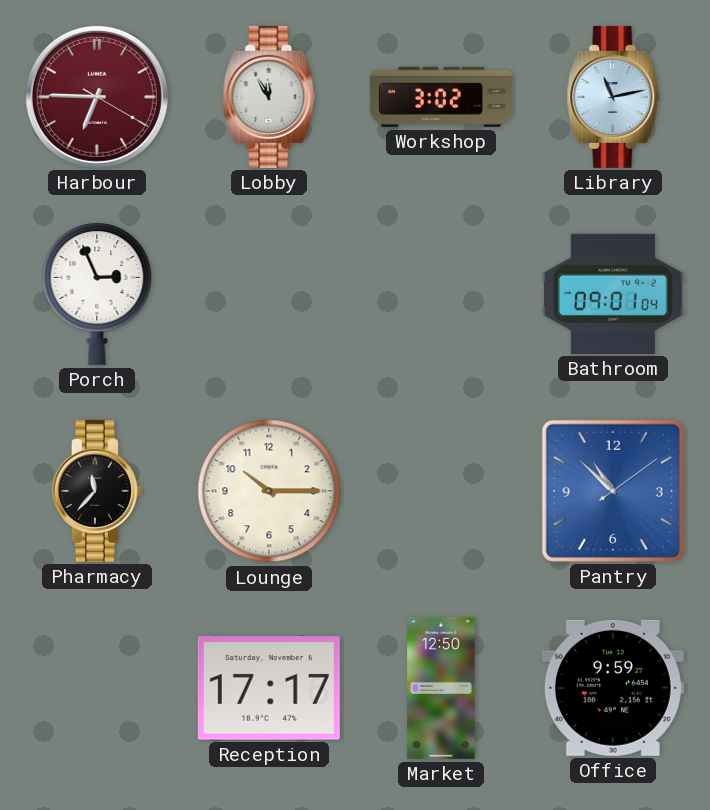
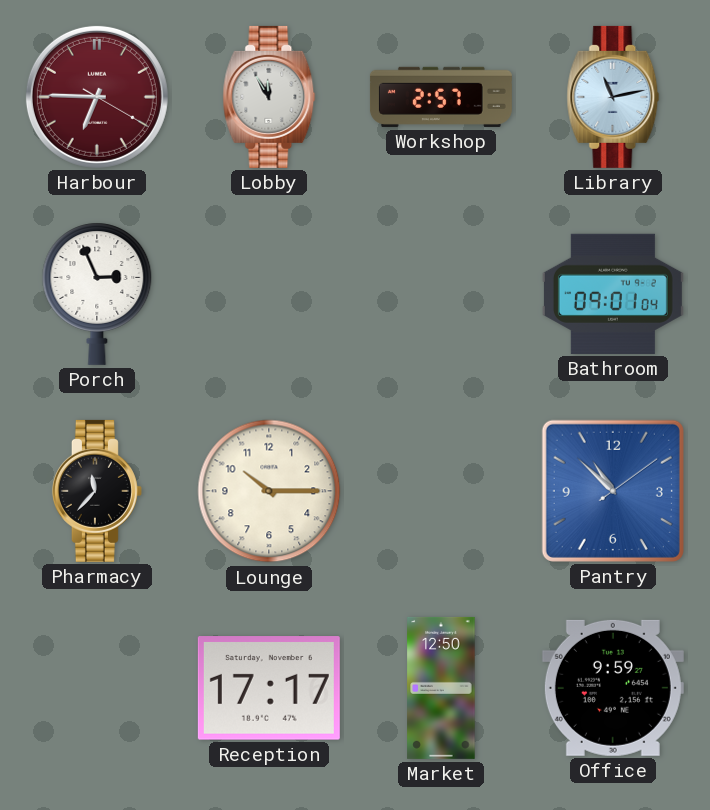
Workshop: 3:02 -> 2:57 (441, 97)
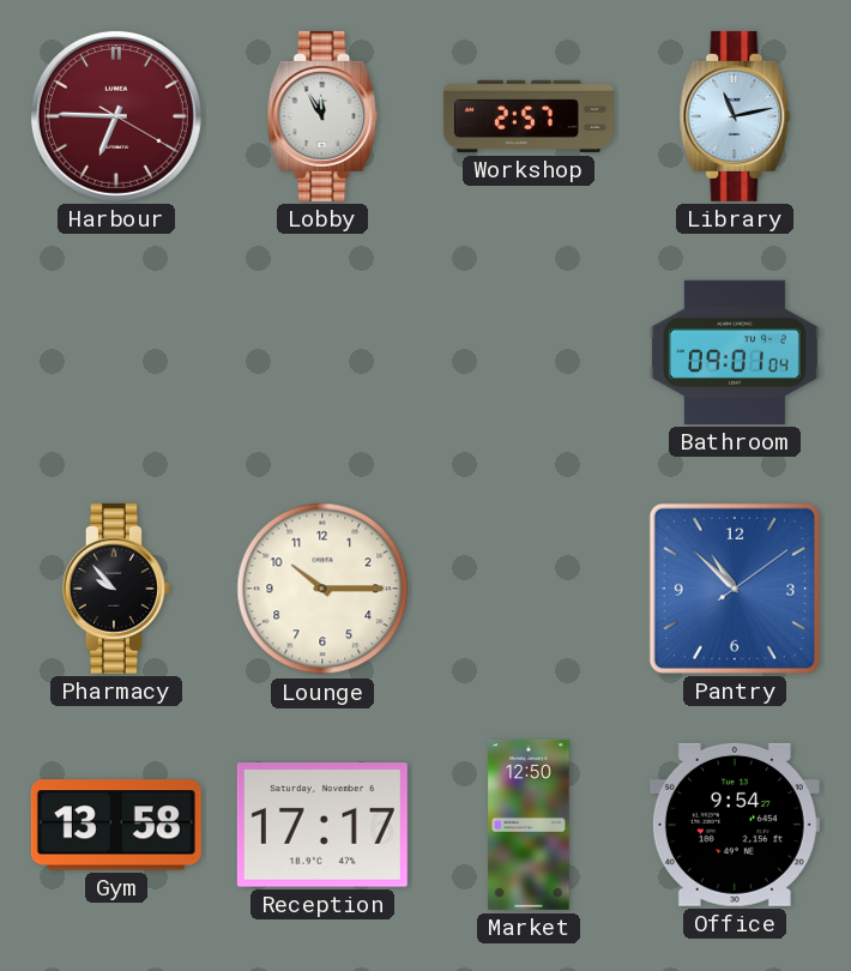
Porch: 2:56 -> none (97, 294)
Pharmacy: 11:37 -> 9:53 (116, 589)
Gym: none -> 13:58 (116, 825)
Office: 9:59 -> 9:54 (735, 825)
